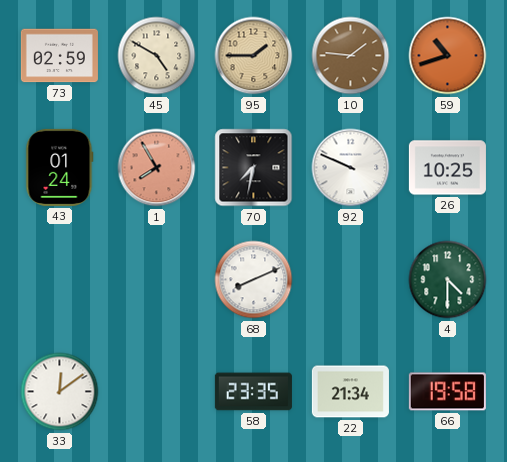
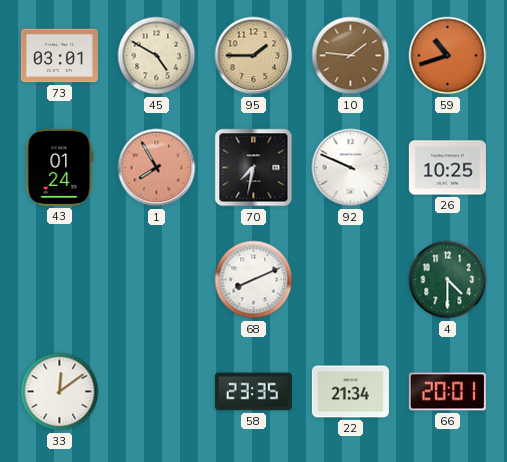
73: 02:59 -> 03:01 (59, 56)
66: 19:58 -> 20:01 (447, 392)
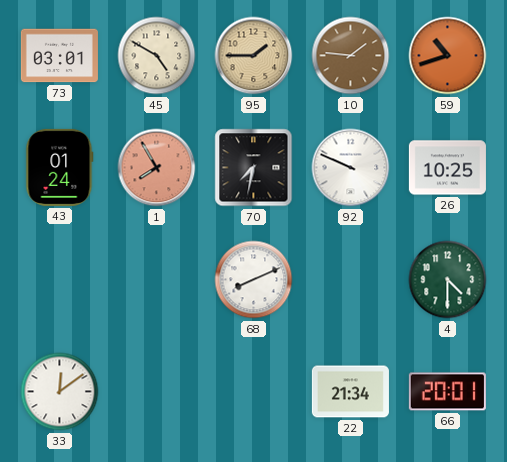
58: 23:35 -> none (253, 392)
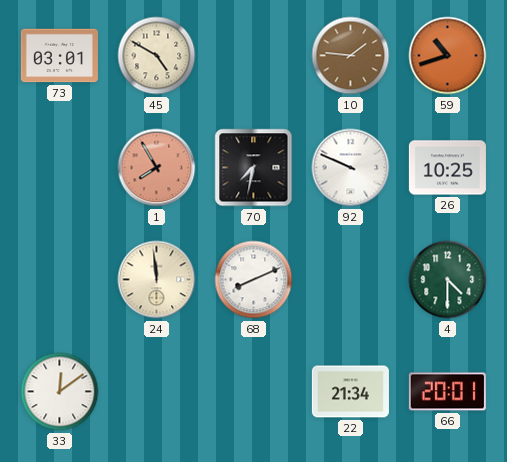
95: 1:45 -> none (254, 56)
43: 01:24 -> none (60, 167)
24: none -> 11:59 (157, 280)
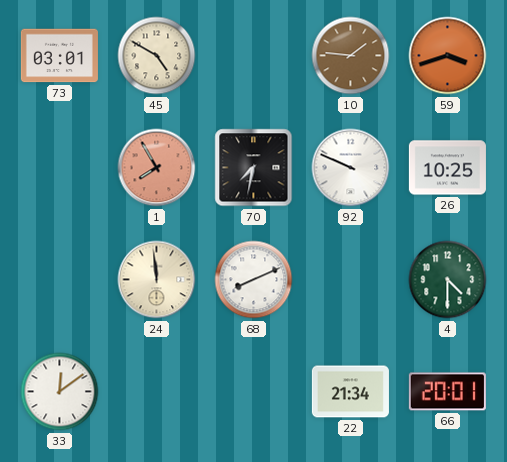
59: 10:42 -> 3:42 (448, 56)
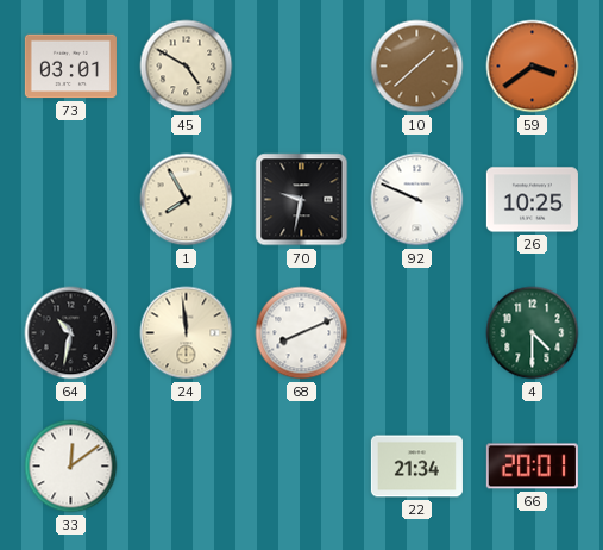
10: 1:46 -> 1:38 (417, 67)
59: 3:42 -> 3:39 (533, 67)
1 dial: salmon -> cream (187, 200)
70: 7:32 -> 9:32 (302, 200)
64: none -> 10:32 (71, 333)
